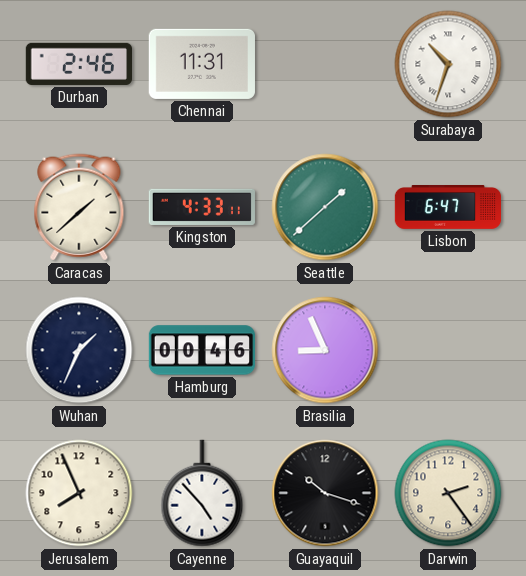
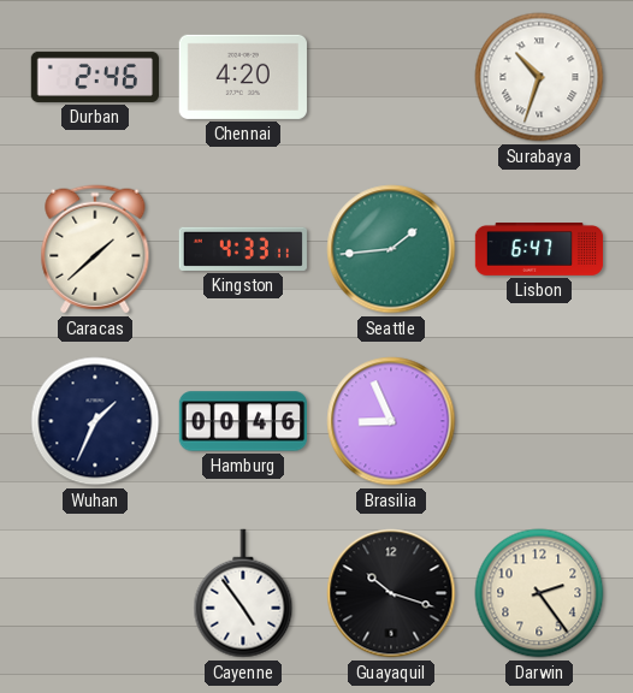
Chennai: 11:31 -> 4:20 (243, 77)
Seattle: 1:38 -> 1:44 (391, 249)
Jerusalem: 7:56 -> none (79, 493)
Cayenne: 4:53 -> 4:54 (243, 593)
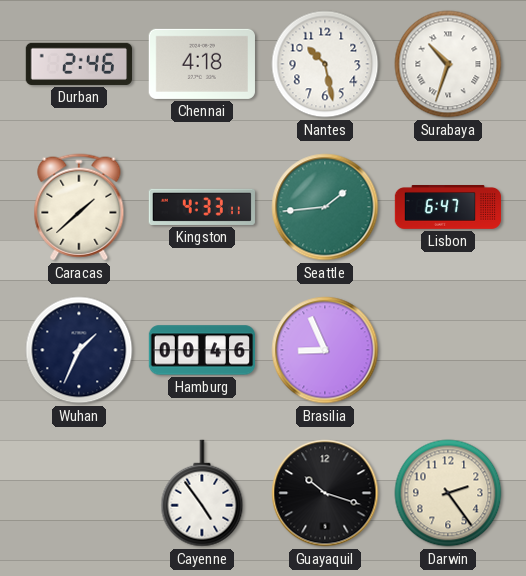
Chennai: 4:20 -> 4:18 (202, 64)
Nantes: none -> 10:28 (325, 64)
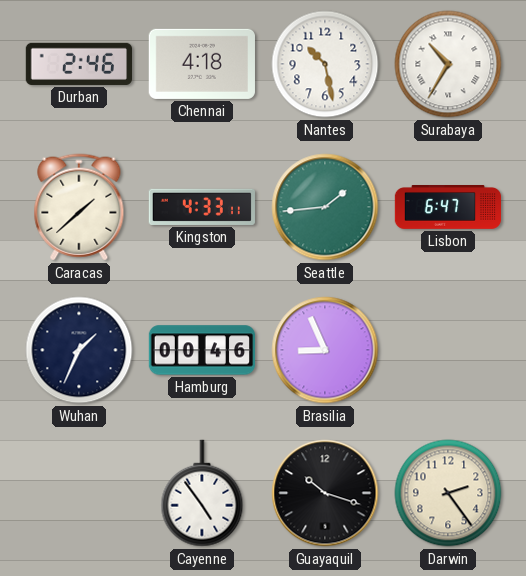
Surabaya: 10:33 -> 10:35 (448, 64)
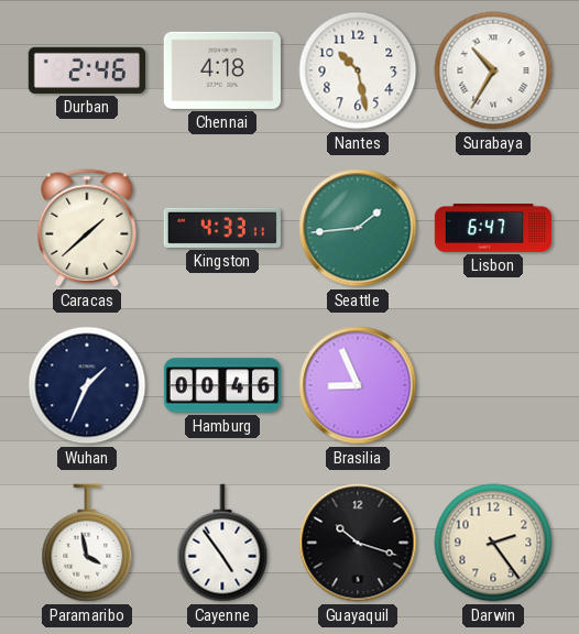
Paramaribo: none -> 3:58 (87, 543)
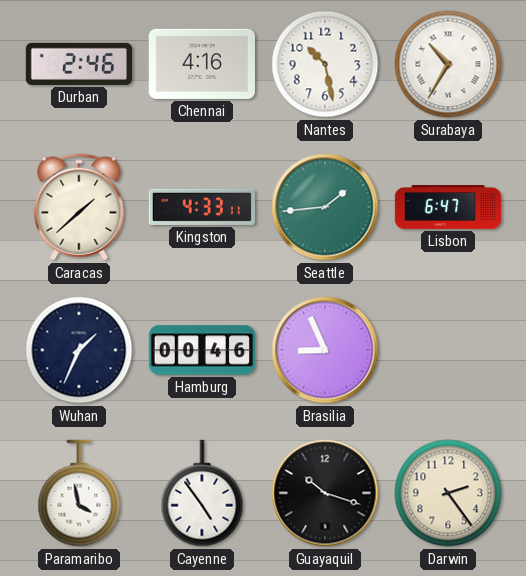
Chennai: 4:18 -> 4:16 (202, 64)
